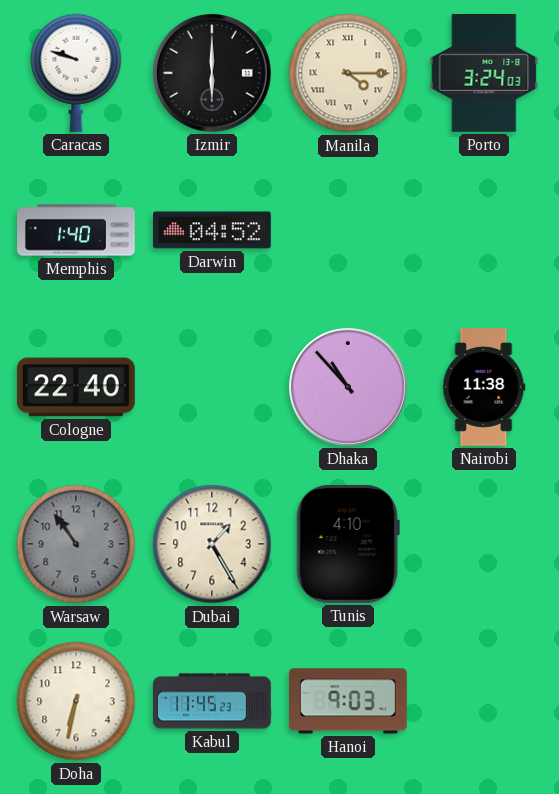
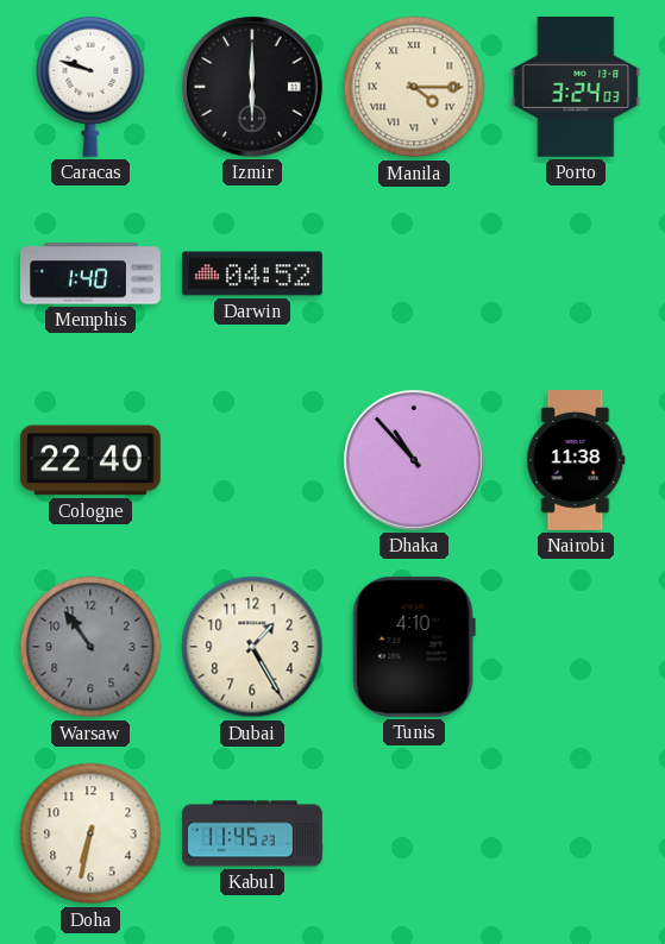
Hanoi: 9:03 -> none (349, 701)
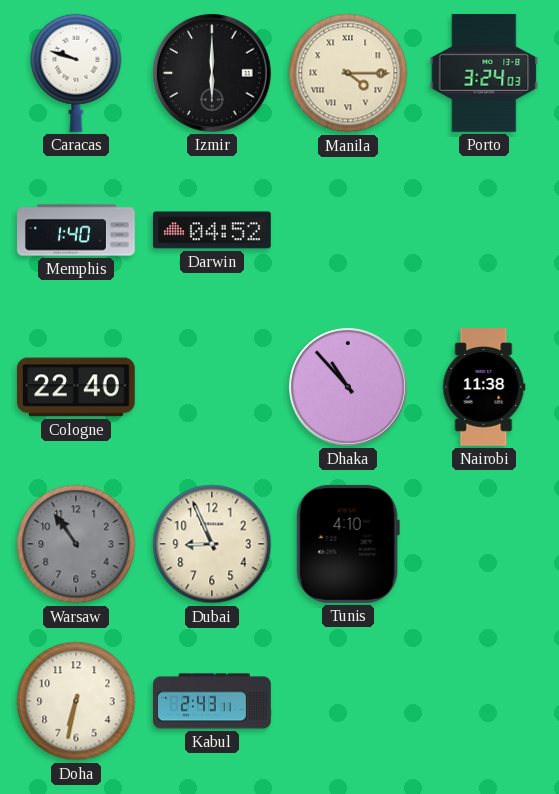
Dubai: 1:25 -> 8:56 (212, 544)
Kabul: 11:45 -> 2:43 (213, 701)
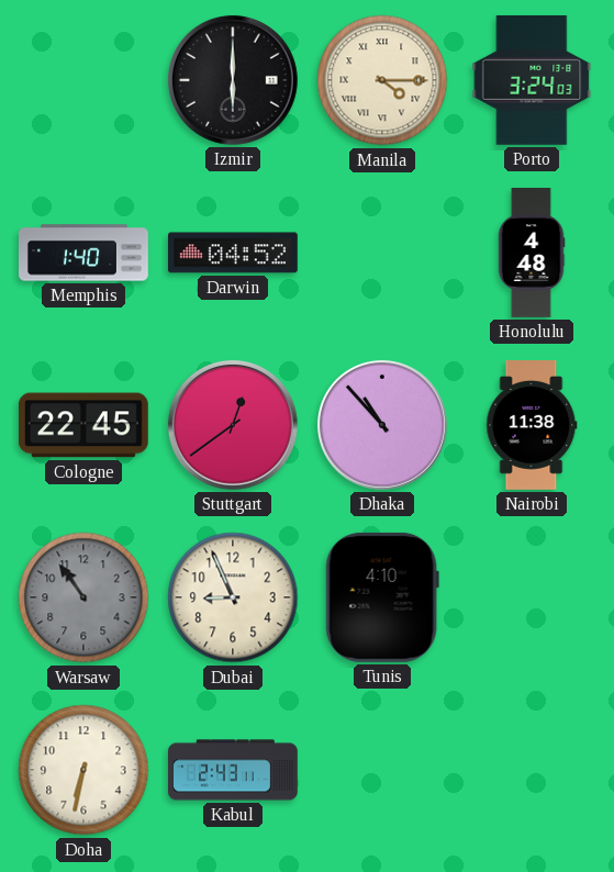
Caracas: 9:48 -> none (76, 73)
Honolulu: none -> 4:48 (532, 254)
Cologne: 22:40 -> 22:45 (83, 425)
Stuttgart: none -> 12:39 (233, 425)
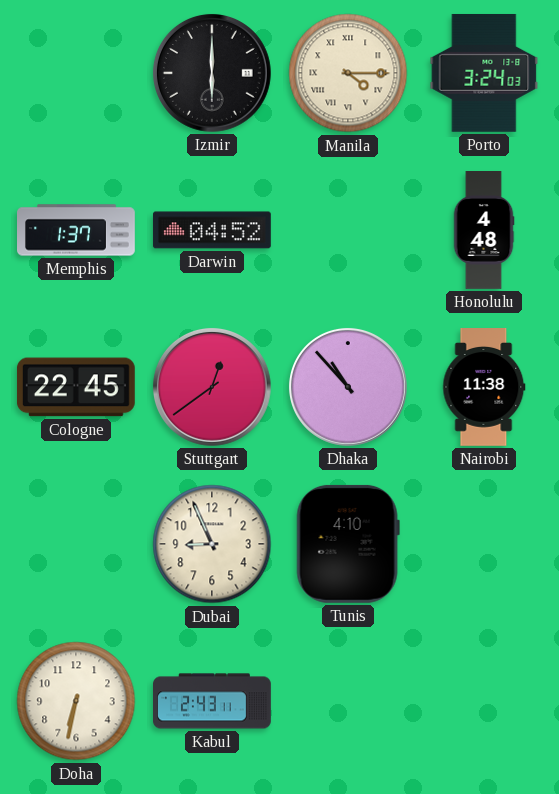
Memphis: 1:40 -> 1:37 (76, 230)
Warsaw: 10:54 -> none (83, 597)
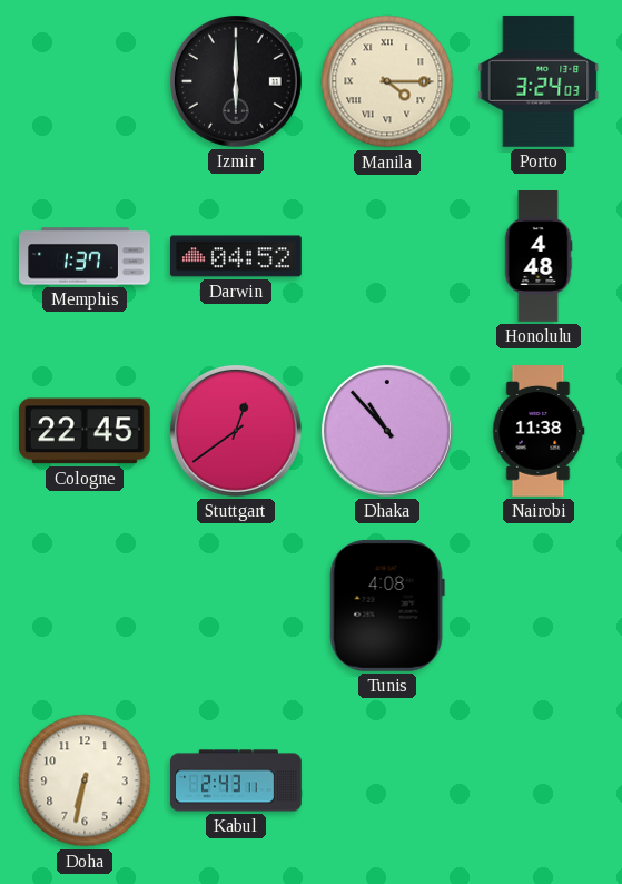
Dubai: 8:56 -> none (212, 544)
Tunis: 4:10 -> 4:08 (387, 606)
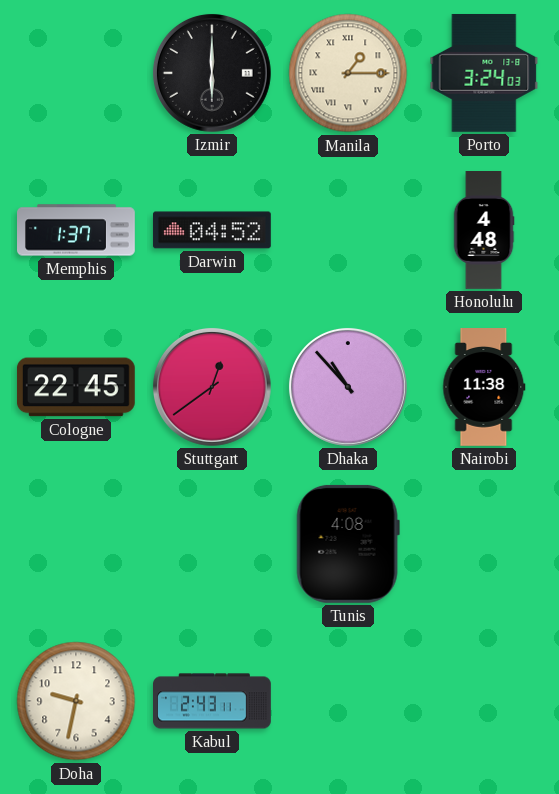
Manila: 4:15 -> 1:15 (348, 73)
Doha: 6:32 -> 9:32 (76, 701)
